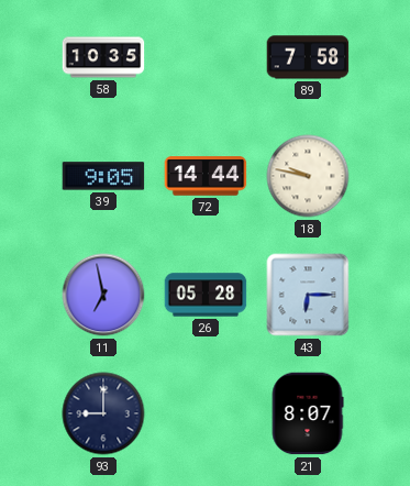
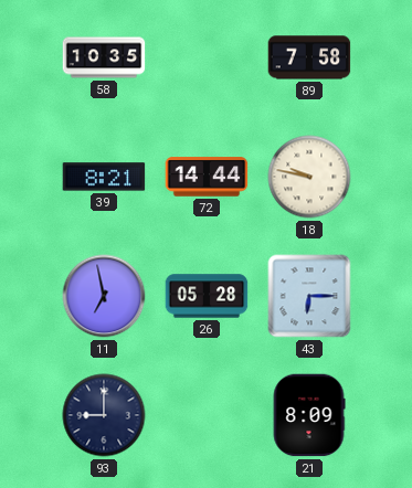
39: 9:05 -> 8:21 (104, 177)
21: 8:07 -> 8:09 (309, 415)
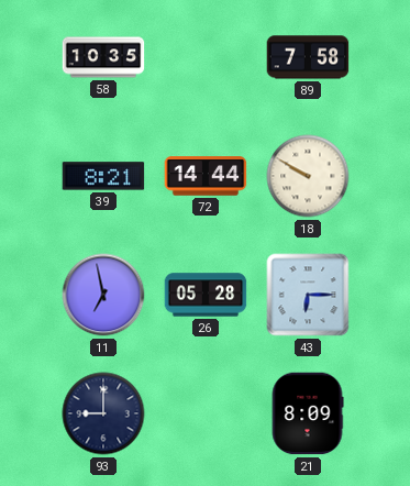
18: 9:47 -> 9:50 (308, 176)
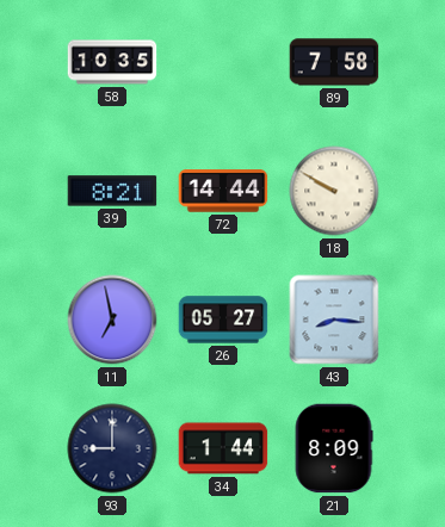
26: 05:28 -> 05:27 (223, 320)
43: 6:15 -> 8:16 (334, 320)
34: none -> 1:44 (223, 448)
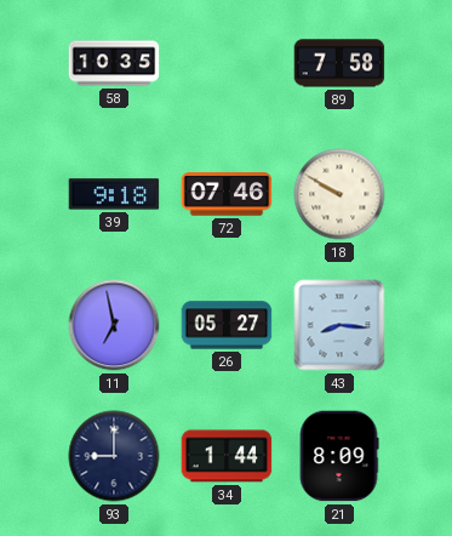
39: 8:21 -> 9:18 (114, 194)
72: 14:44 -> 07:46 (227, 194)
